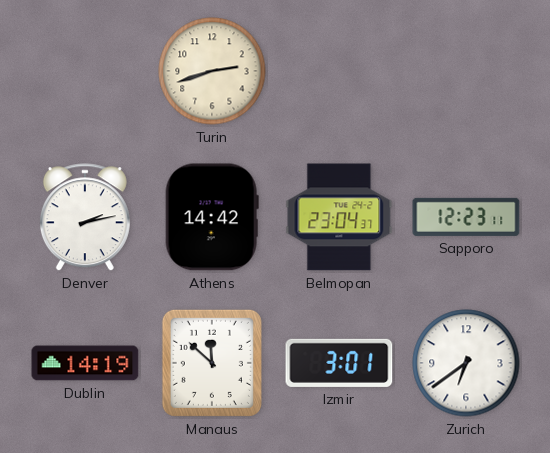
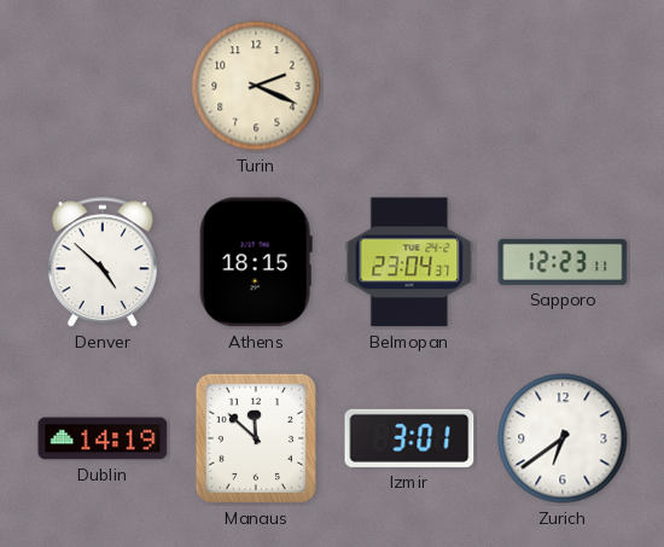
Turin: 2:42 -> 2:19 (256, 86)
Denver: 2:13 -> 4:52 (103, 263)
Athens: 14:42 -> 18:15 (256, 262)
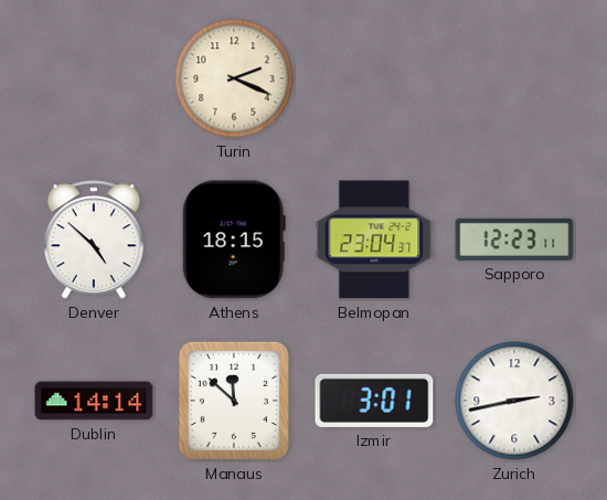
Dublin: 14:19 -> 14:14 (94, 401)
Zurich: 6:39 -> 2:43 (514, 401)
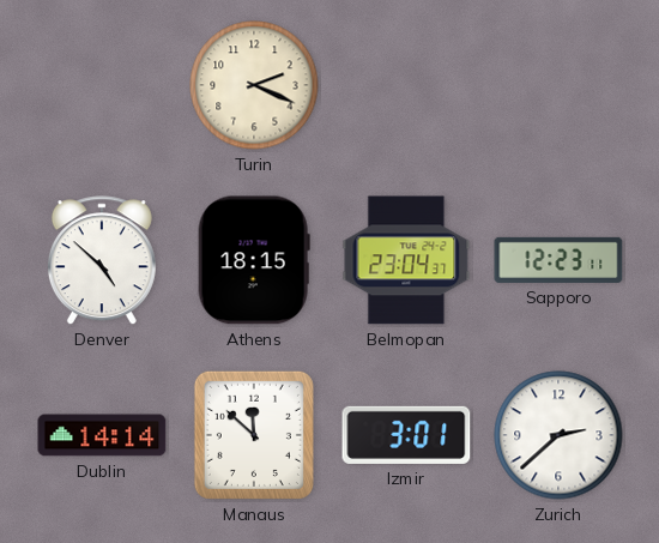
Zurich: 2:43 -> 2:38 (558, 435)
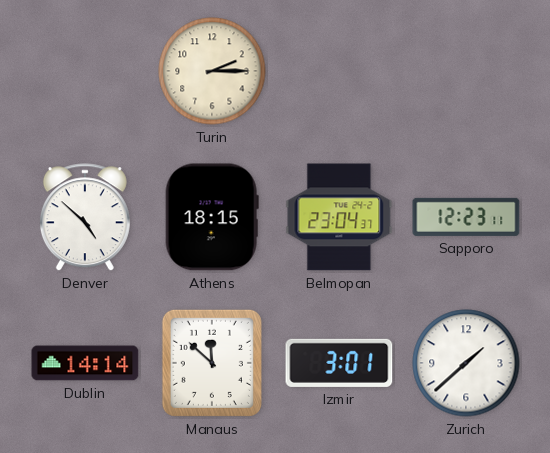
Turin: 2:19 -> 2:15 (212, 71)
Zurich: 2:38 -> 1:38 (466, 363)
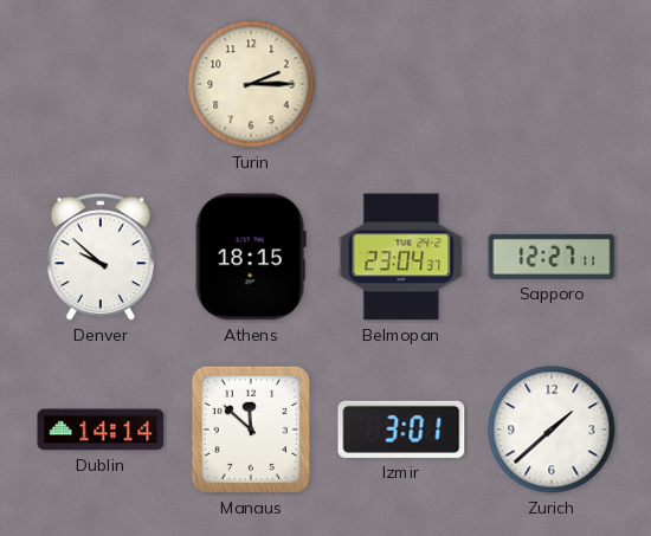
Denver: 4:52 -> 9:52 (101, 258)
Sapporo: 12:23 -> 12:27 (552, 257)
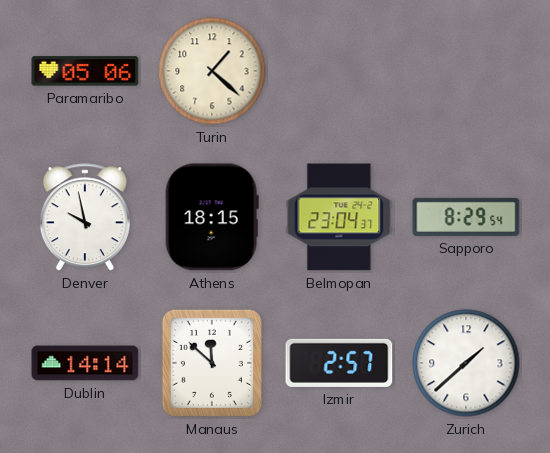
Paramaribo: none -> 05:06 (85, 71)
Turin: 2:15 -> 1:22 (212, 71)
Denver: 9:52 -> 9:58 (85, 218)
Sapporo: 12:27 -> 8:29 (466, 217)
Izmir: 3:01 -> 2:57 (339, 363)
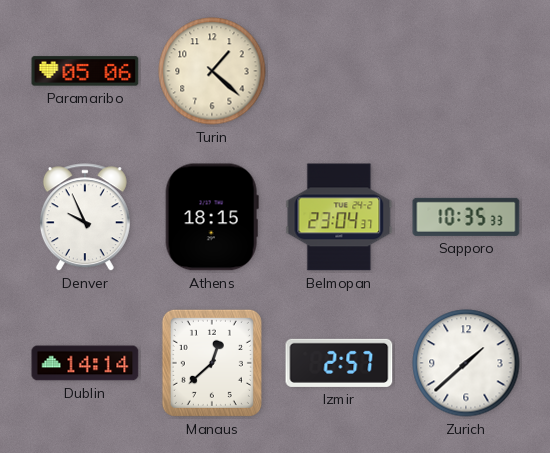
Denver: 9:58 -> 9:56 (85, 218)
Sapporo: 8:29 -> 10:35 (466, 217)
Manaus: 11:52 -> 12:38 (212, 363)
